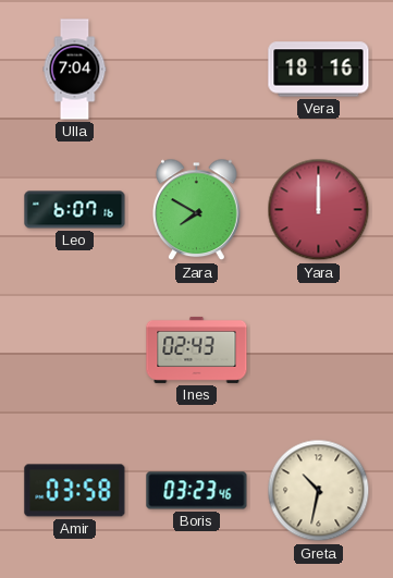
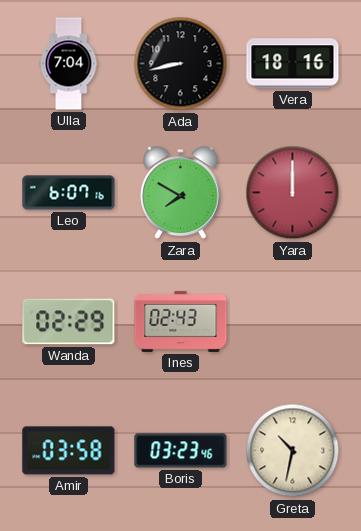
Ada: none -> 8:43 (181, 64)
Wanda: none -> 02:29 (69, 322)
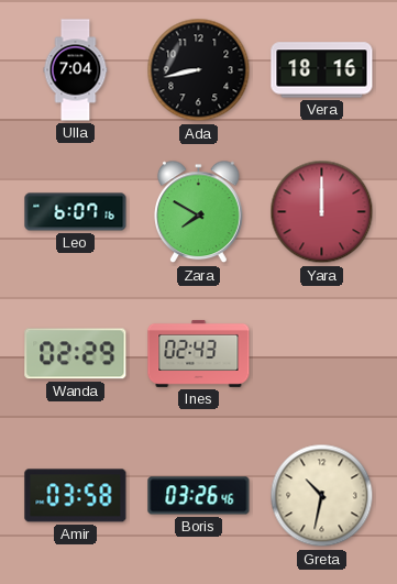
Boris: 03:23 -> 03:26 (199, 496)
